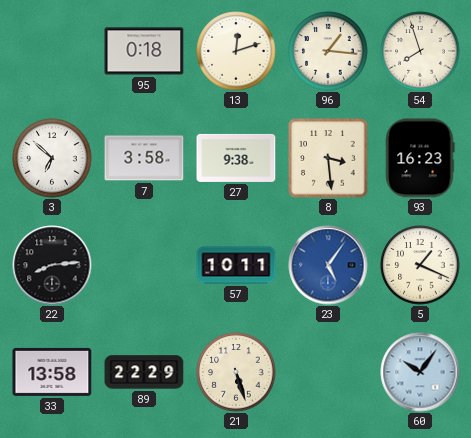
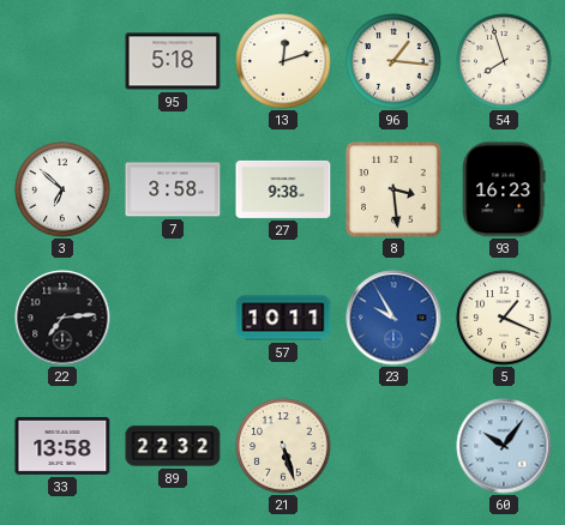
95: 0:18 -> 5:18 (173, 61)
22: 8:14 -> 7:14 (62, 318)
23: 5:06 -> 9:55 (393, 318)
89: 22:29 -> 22:32 (173, 446)
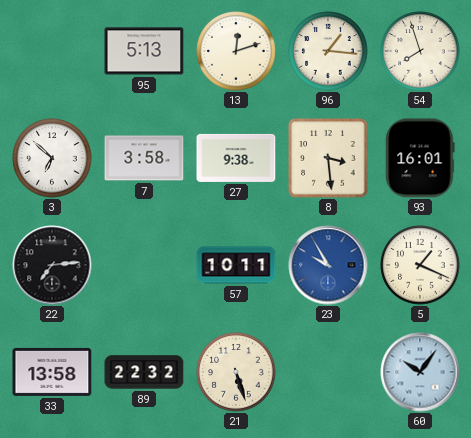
95: 5:18 -> 5:13 (144, 51)
93: 16:23 -> 16:01 (420, 158)
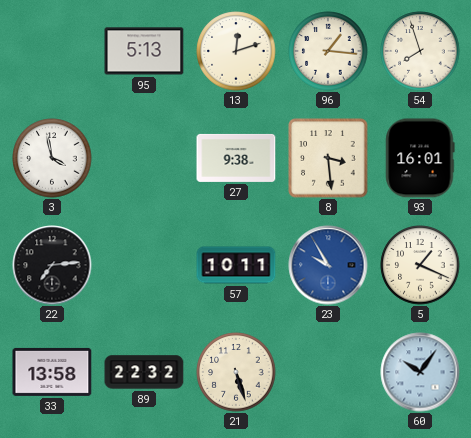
3: 6:52 -> 3:58 (52, 158)
7: 3:58 -> none (144, 158)
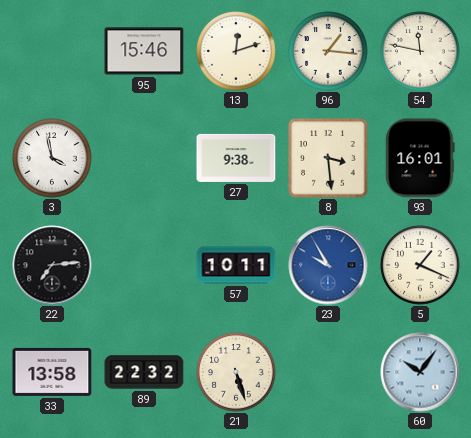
95: 5:13 -> 15:46 (144, 51)
54: 7:57 -> 11:47 (420, 51)
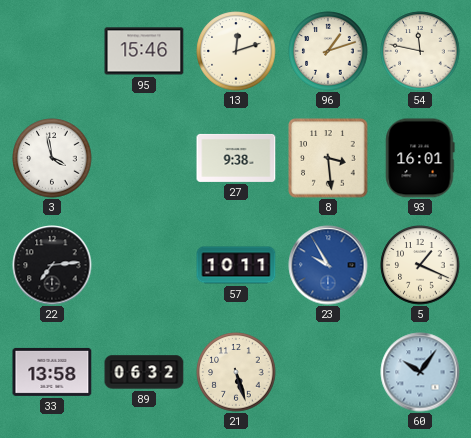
96: 1:16 -> 1:12 (328, 51)
89: 22:32 -> 06:32 (144, 372)
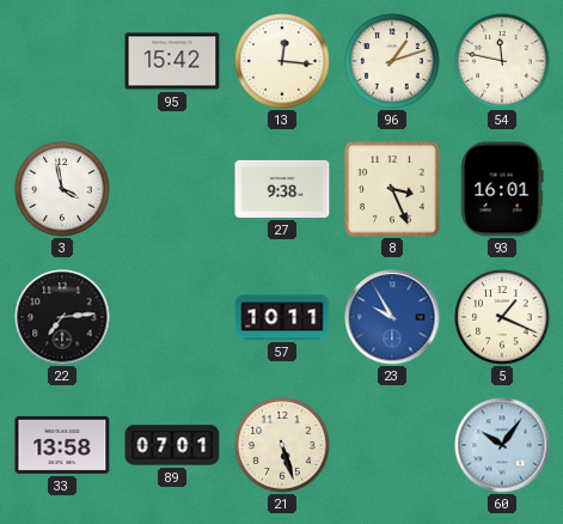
95: 15:46 -> 15:42 (172, 61)
13: 12:12 -> 12:16 (282, 61)
8: 3:29 -> 3:26 (392, 189)
89: 06:32 -> 07:01 (172, 445)
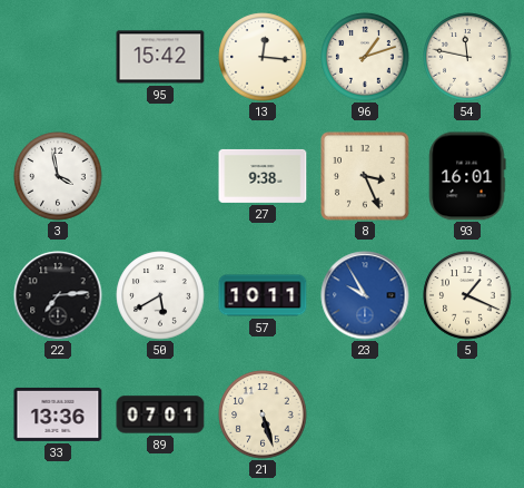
50: none -> 5:40 (160, 295)
33: 13:58 -> 13:36 (58, 414)
60: 10:06 -> none (502, 445)
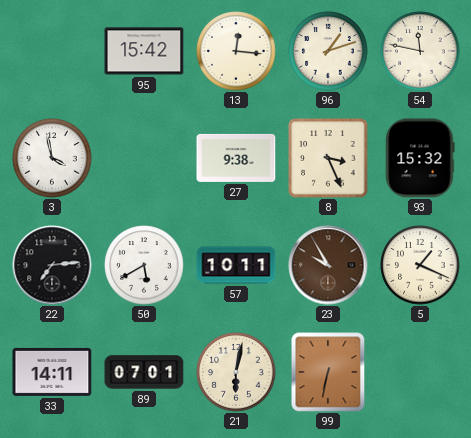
93: 16:01 -> 15:32 (420, 158)
23 dial: blue -> brown (328, 265)
33: 13:36 -> 14:11 (52, 372)
21: 5:27 -> 6:02 (236, 372)
99: none -> 6:32 (328, 372)
